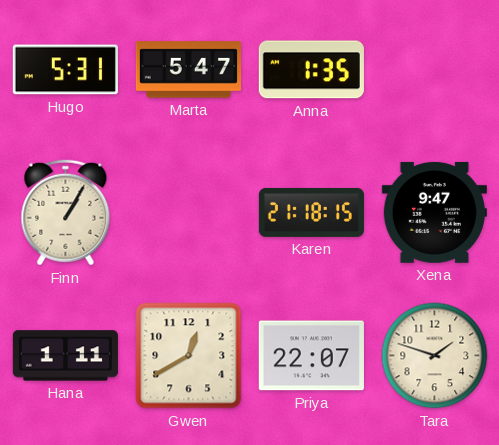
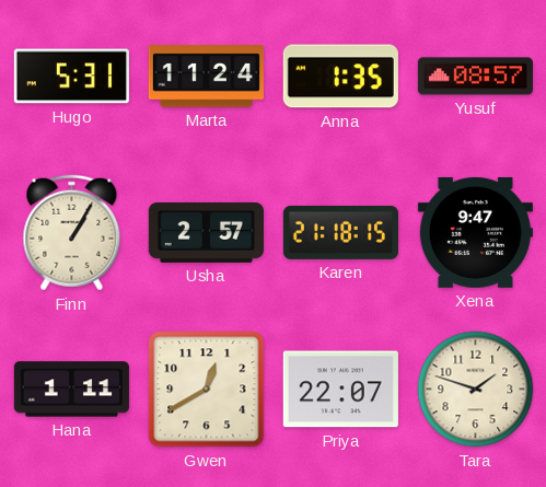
Marta: 5:47 -> 11:24 (206, 77)
Yusuf: none -> 08:57 (475, 77)
Usha: none -> 2:57 (206, 232)
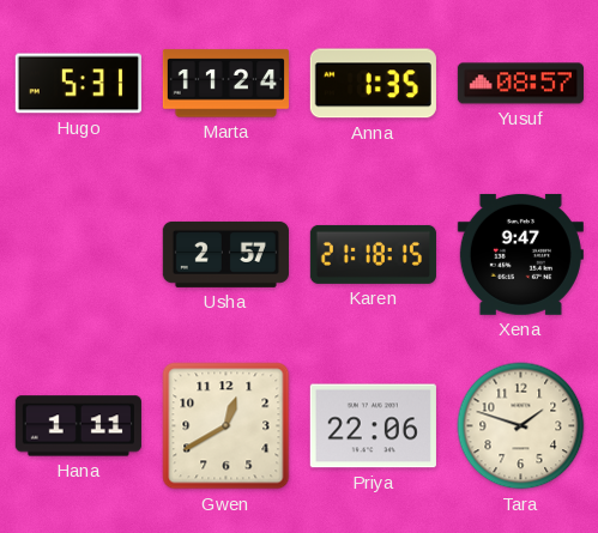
Finn: 1:05 -> none (72, 233)
Priya: 22:07 -> 22:06 (373, 426)
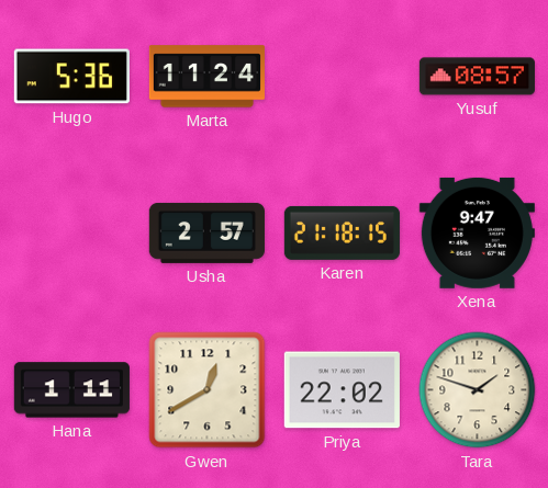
Hugo: 5:31 -> 5:36 (71, 77)
Anna: 1:35 -> none (373, 84)
Priya: 22:06 -> 22:02 (342, 390)
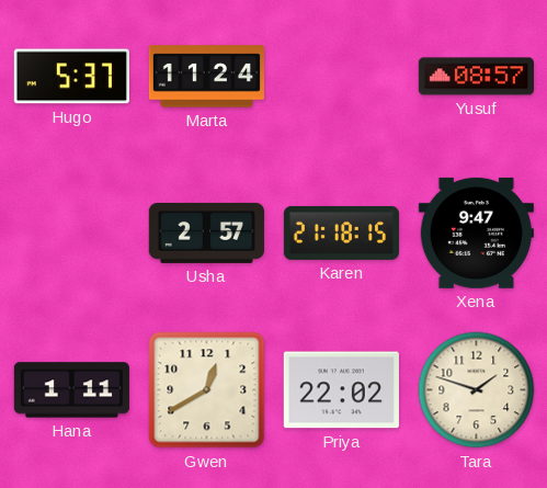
Hugo: 5:36 -> 5:37 (71, 77)
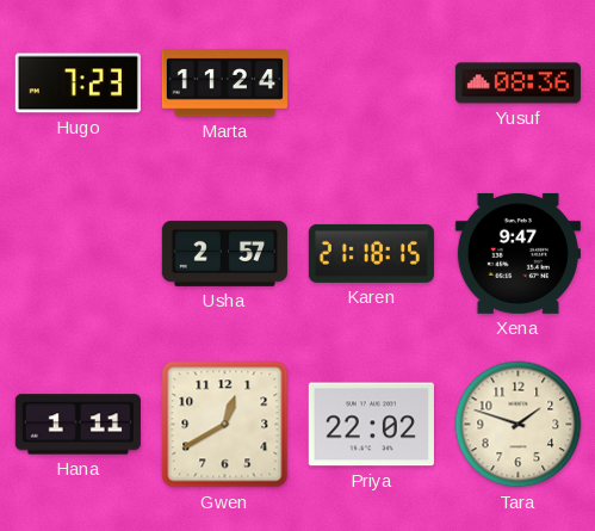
Hugo: 5:37 -> 7:23 (78, 84)
Yusuf: 08:57 -> 08:36 (517, 84)
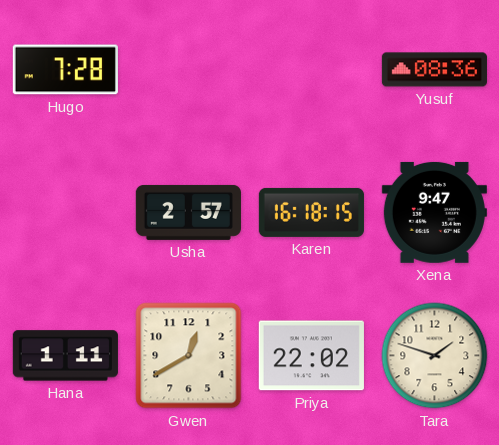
Hugo: 7:23 -> 7:28 (65, 70)
Marta: 11:24 -> none (224, 84)
Karen: 21:18 -> 16:18 (311, 212)
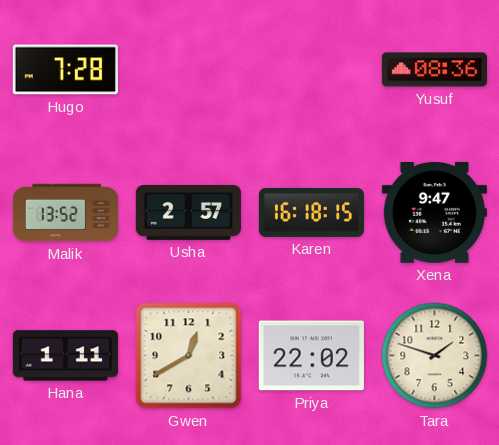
Malik: none -> 13:52 (65, 213)
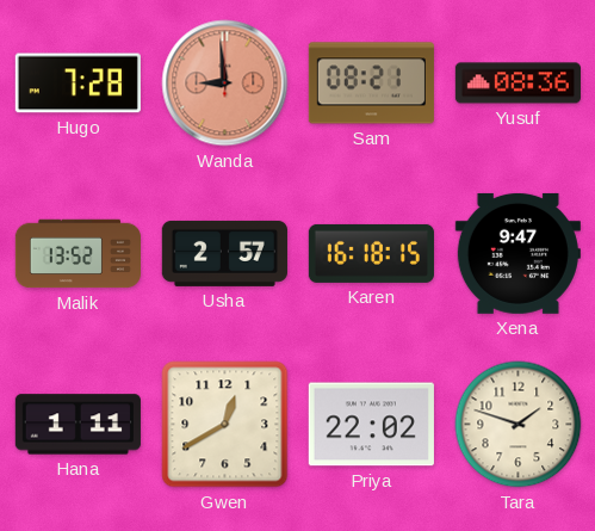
Wanda: none -> 8:59 (225, 84)
Sam: none -> 08:21 (371, 84)
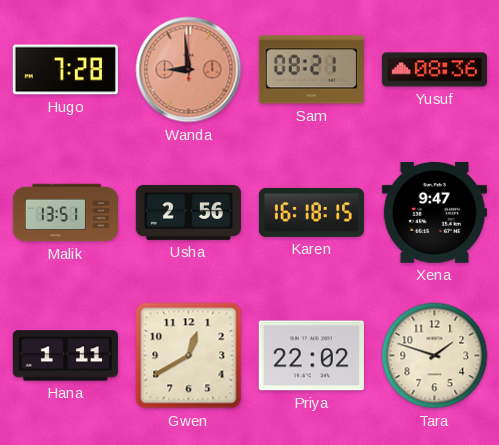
Malik: 13:52 -> 13:51 (65, 213)
Usha: 2:57 -> 2:56 (188, 212)
